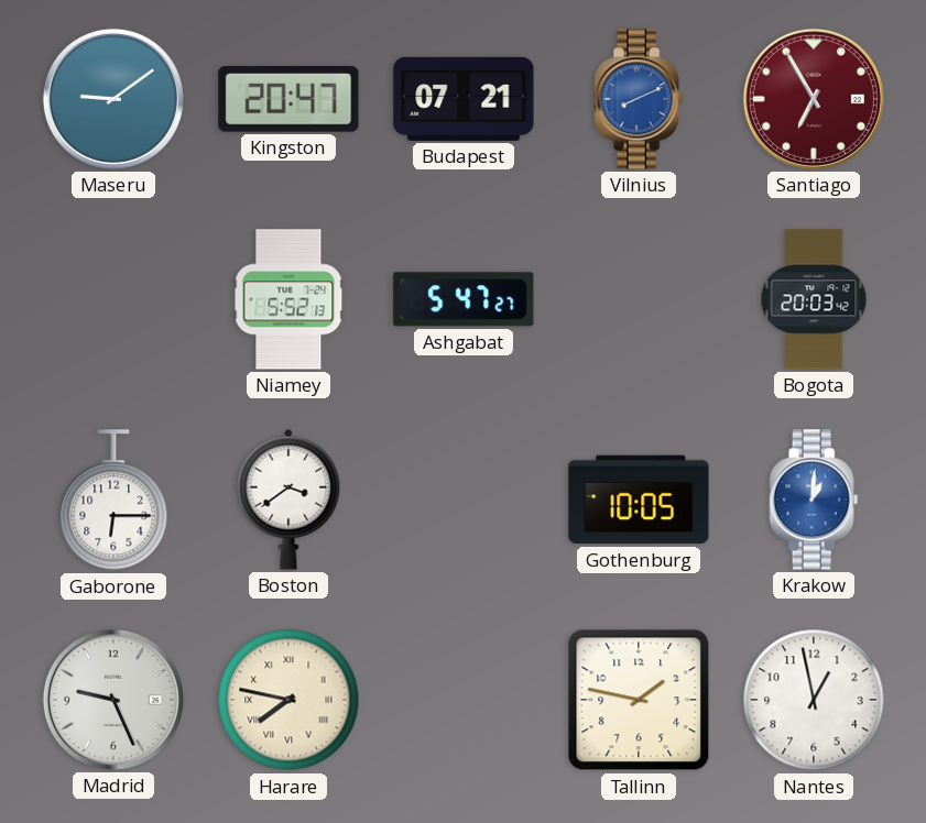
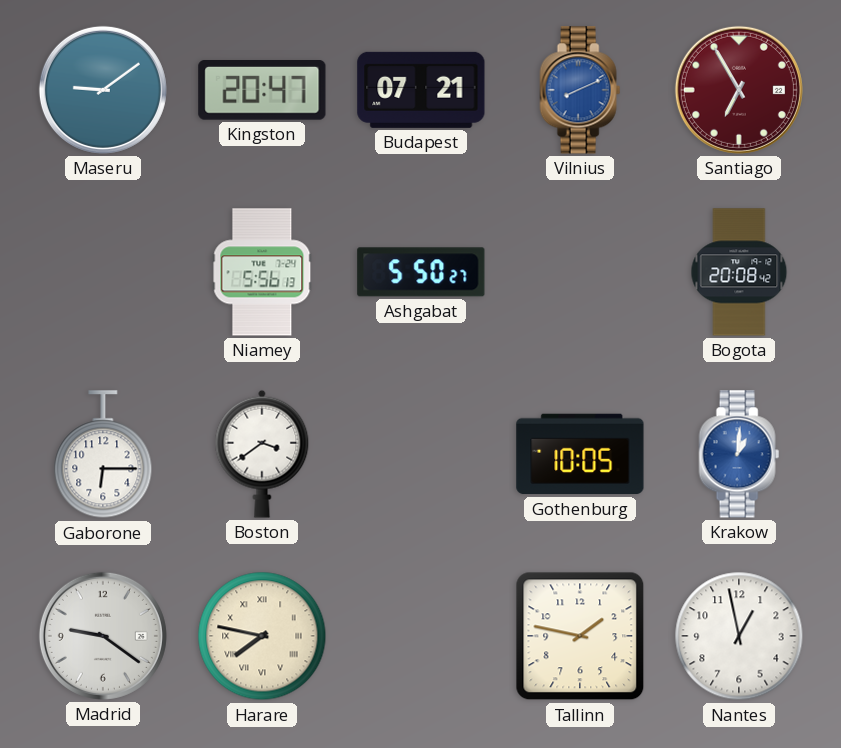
Niamey: 5:52 -> 5:56 (262, 272)
Ashgabat: 5:47 -> 5:50 (421, 272)
Bogota: 20:03 -> 20:08 (739, 272)
Madrid: 9:26 -> 9:21 (103, 636)
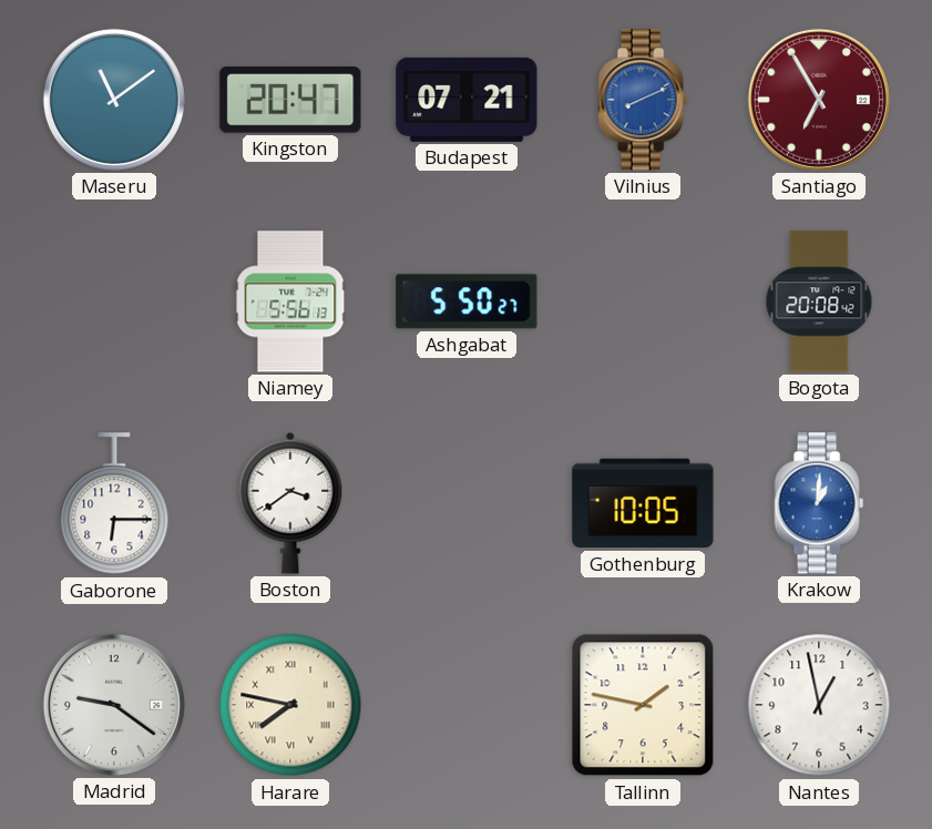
Maseru: 9:09 -> 11:09 (114, 100)
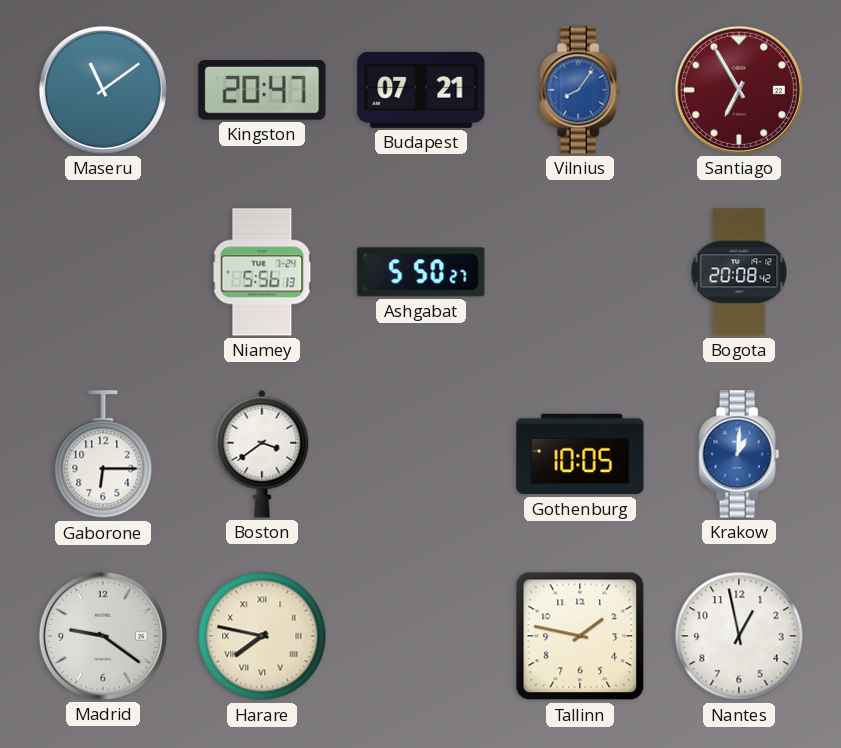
Vilnius: 8:11 -> 8:06 (580, 90)
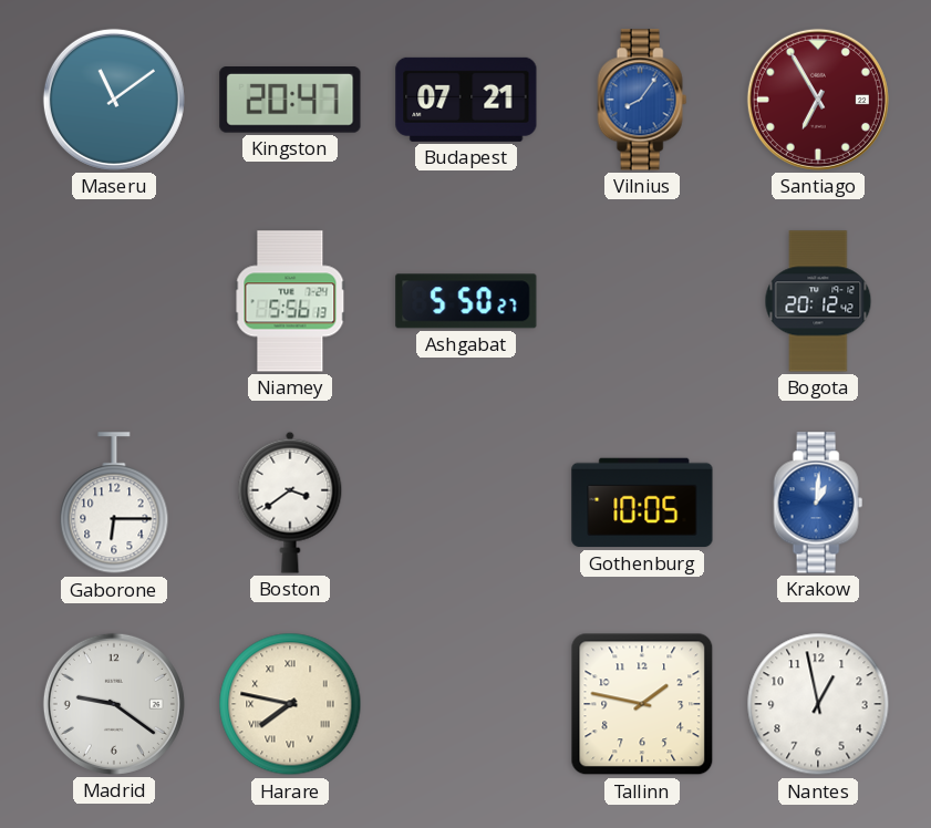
Bogota: 20:08 -> 20:12 (818, 301)
